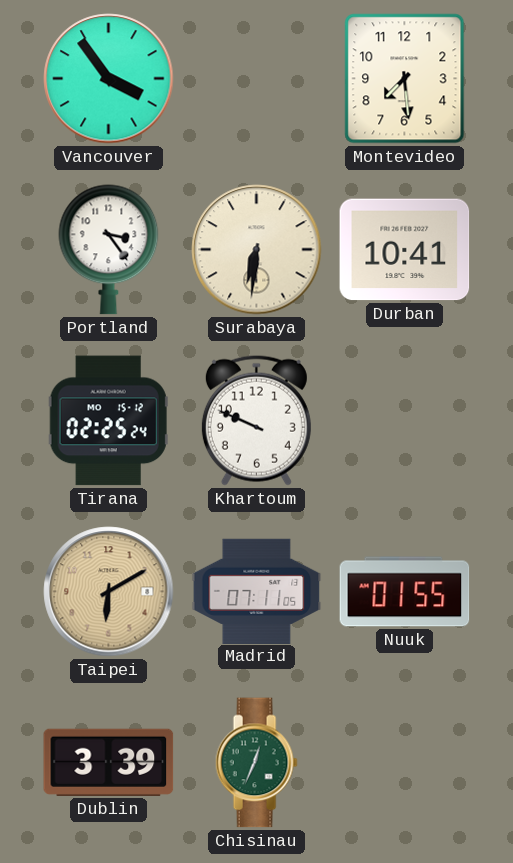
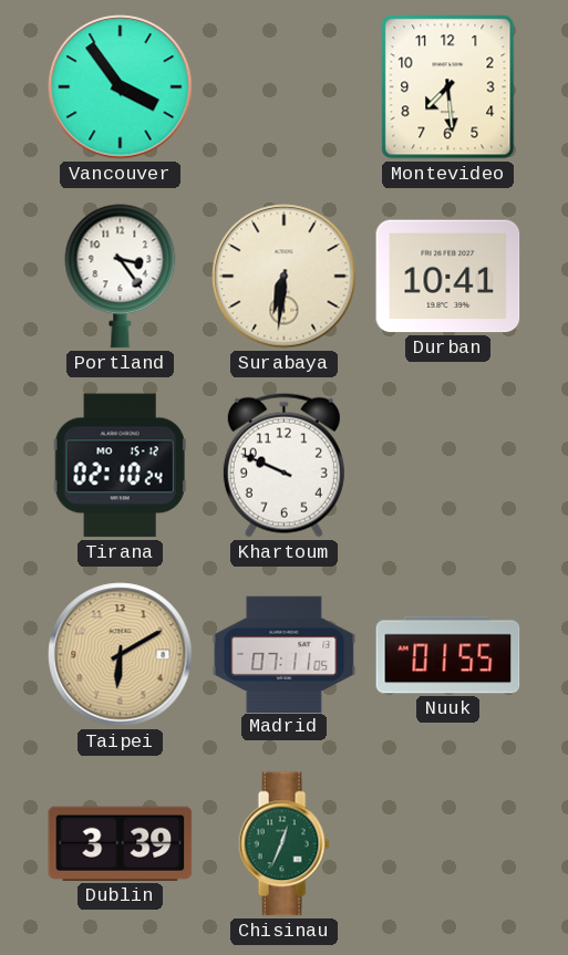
Tirana: 02:25 -> 02:10 (120, 466)
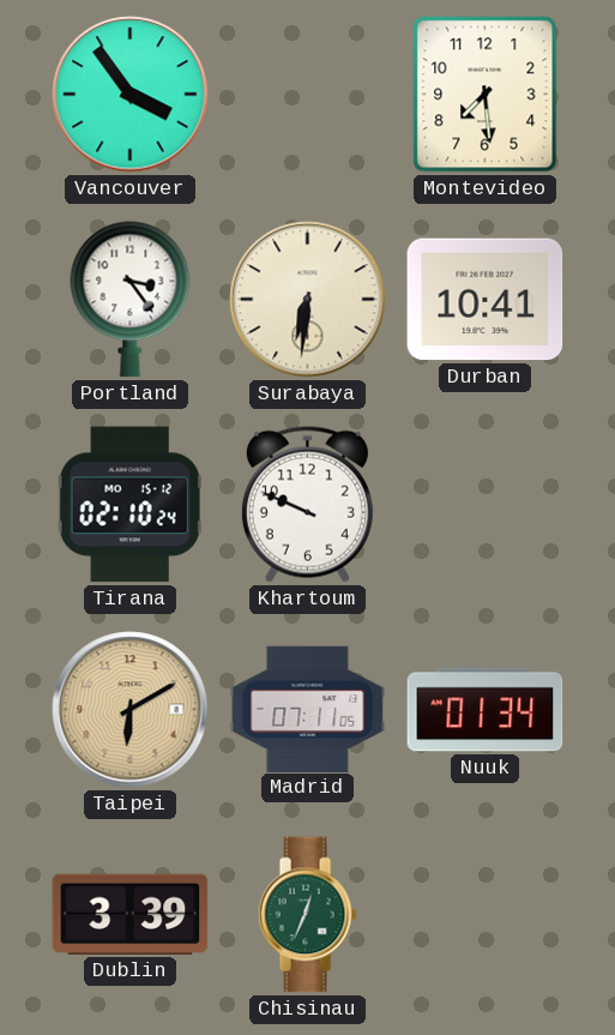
Nuuk: 01:55 -> 01:34 (486, 710)
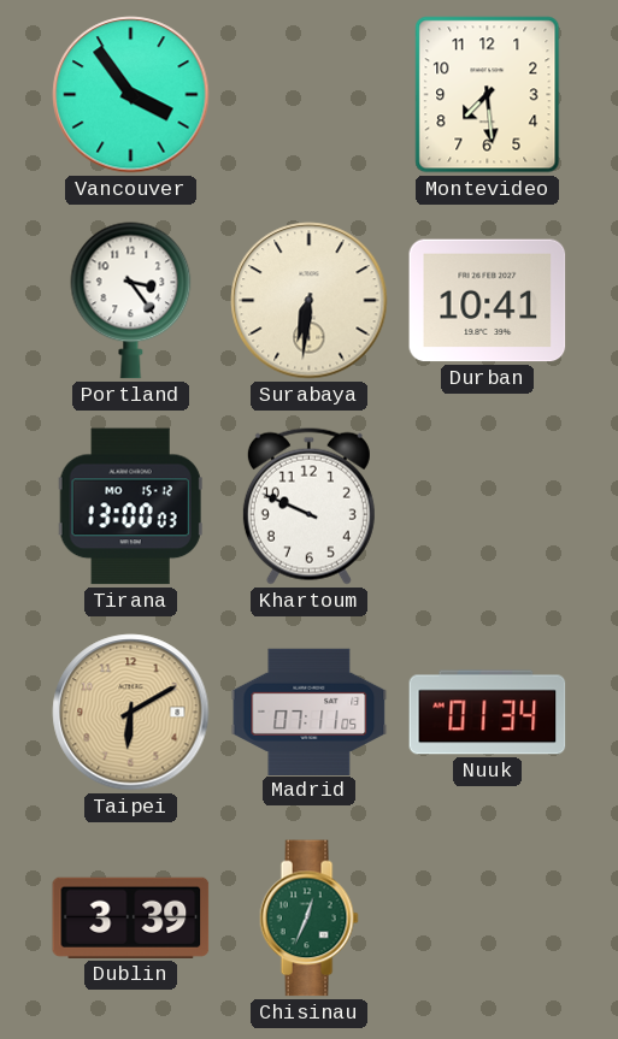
Tirana: 02:10 -> 13:00 (130, 507)
